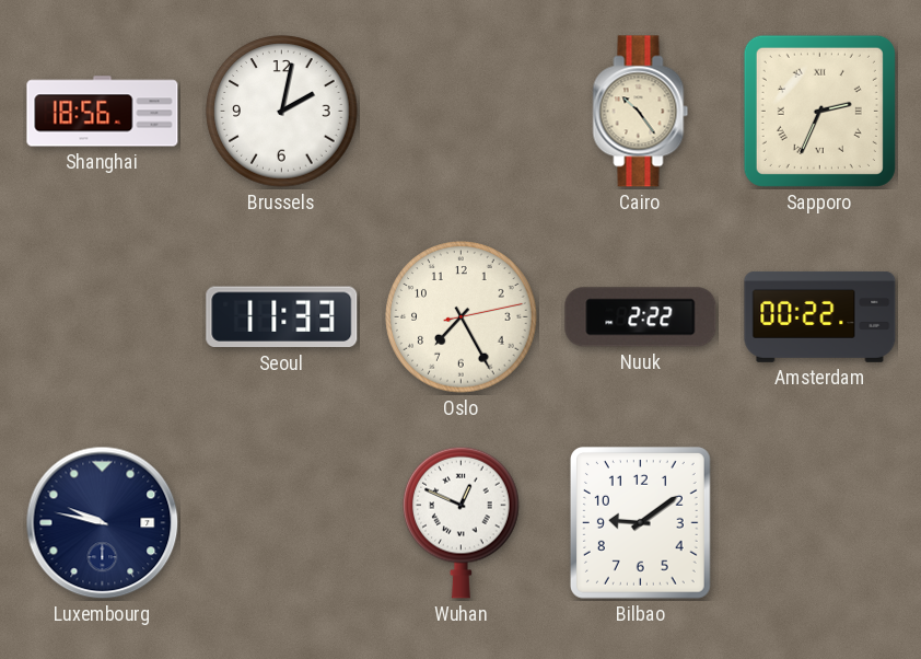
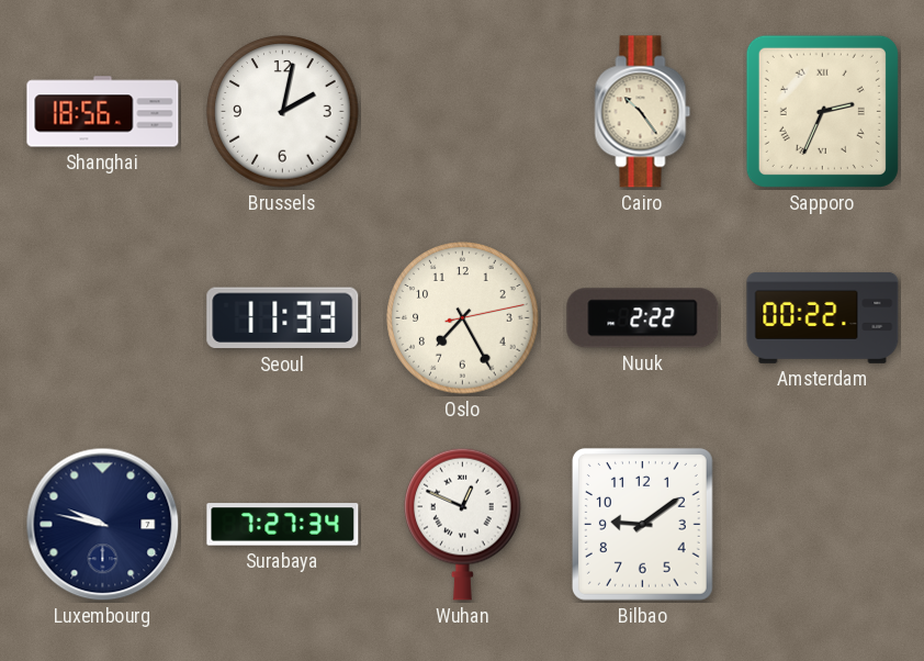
Surabaya: none -> 7:27 (283, 525)
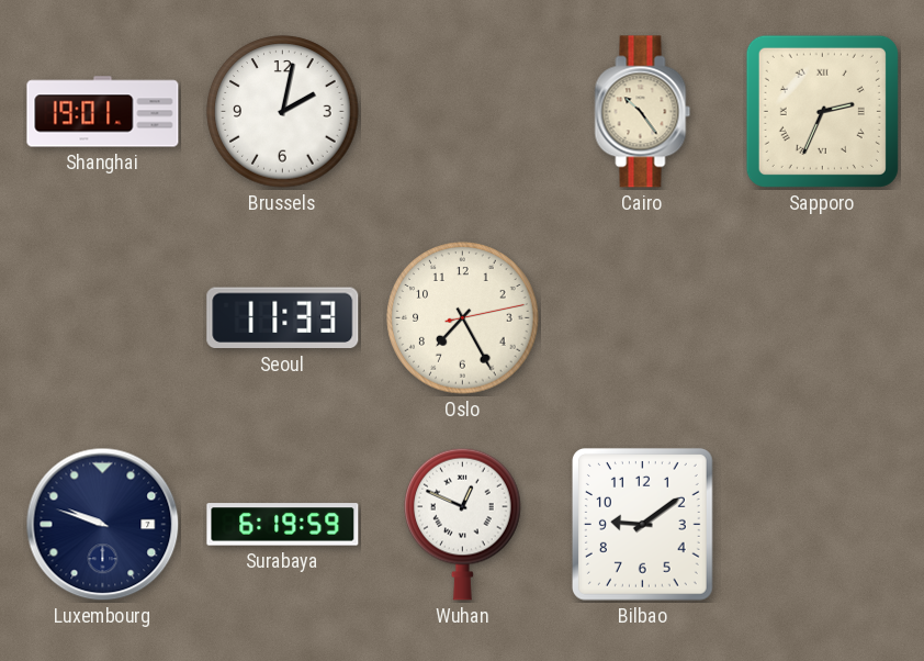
Shanghai: 18:56 -> 19:01 (103, 112)
Nuuk: 2:22 -> none (643, 318)
Amsterdam: 00:22 -> none (823, 317)
Luxembourg: 9:47 -> 9:48 (103, 525)
Surabaya: 7:27 -> 6:19 (283, 525)
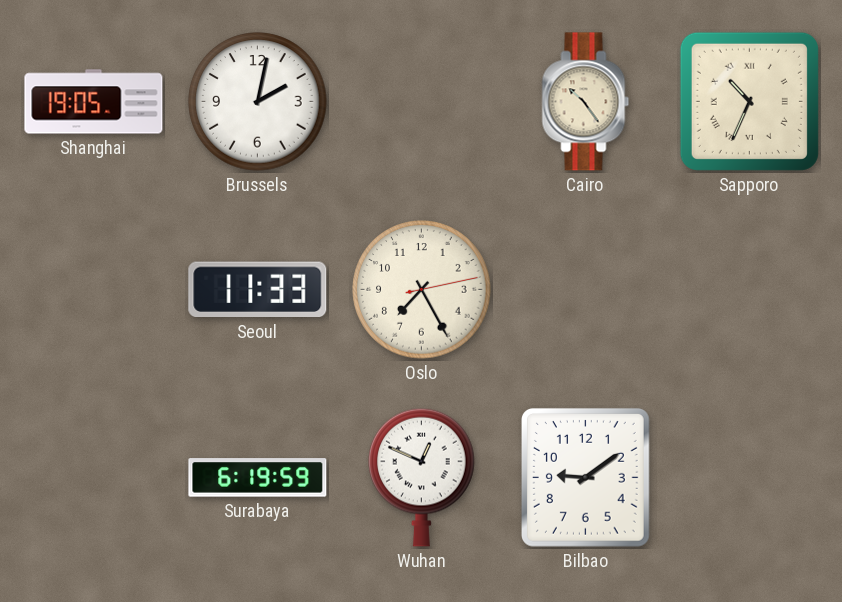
Shanghai: 19:01 -> 19:05 (94, 102)
Sapporo: 2:34 -> 10:34 (749, 101)
Luxembourg: 9:48 -> none (103, 525)
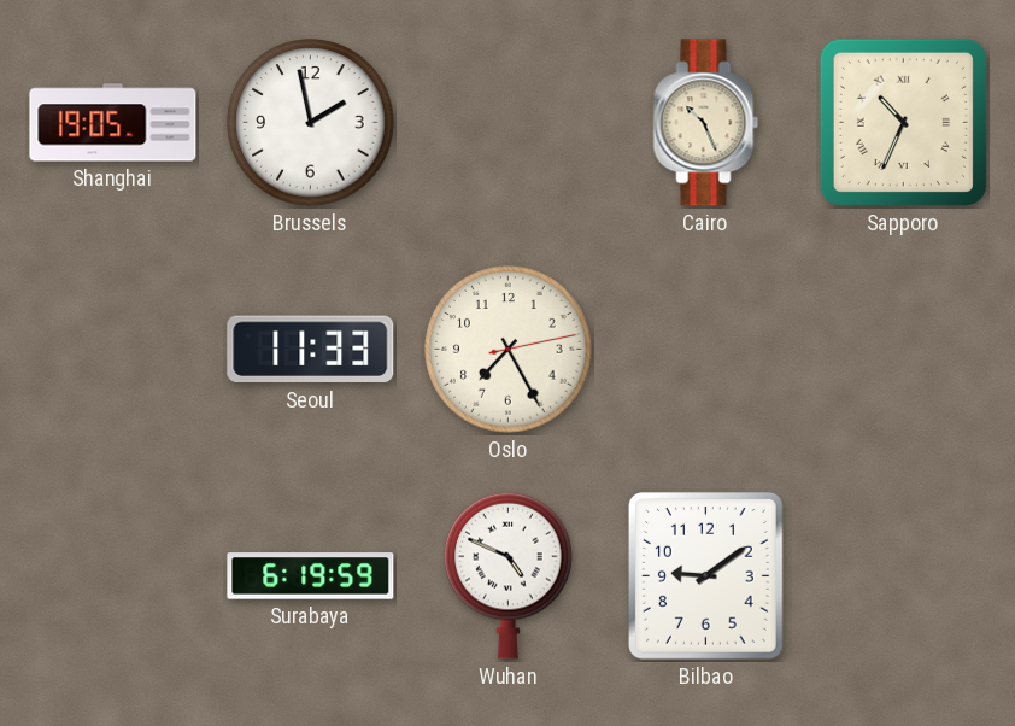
Brussels: 2:02 -> 1:58 (311, 123)
Cairo: 10:24 -> 10:26 (706, 123)
Wuhan: 12:49 -> 4:49 (509, 575)
